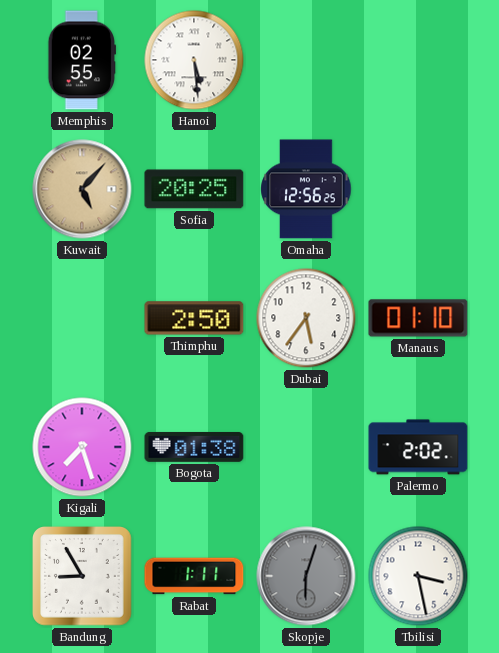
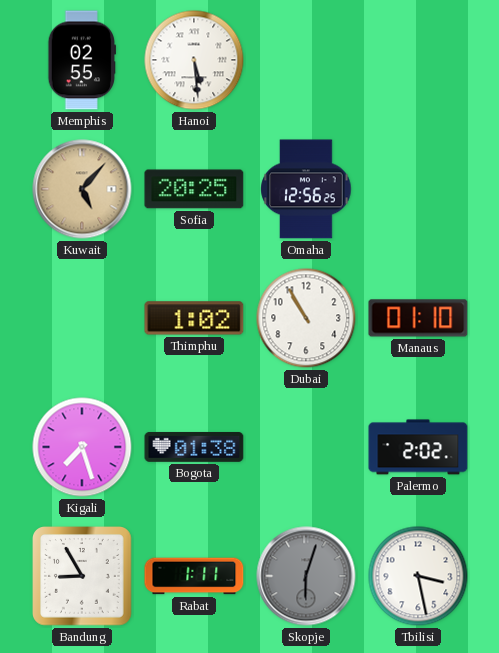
Thimphu: 2:50 -> 1:02 (194, 318)
Dubai: 5:36 -> 10:55 (306, 318)
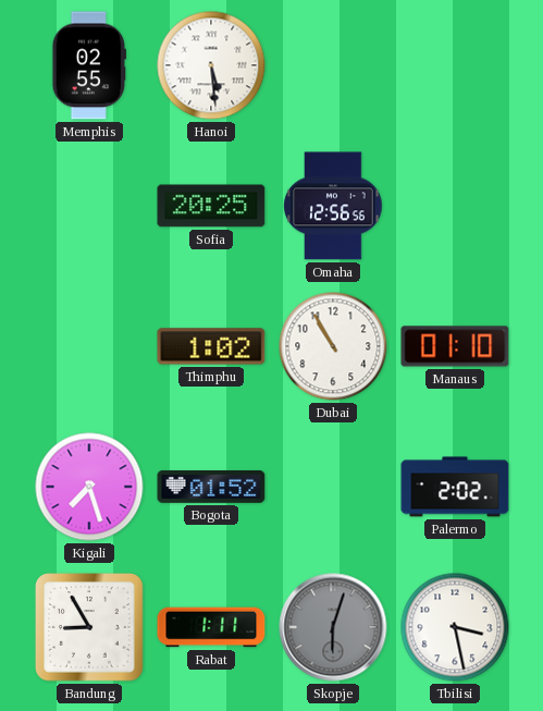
Kuwait: 5:07 -> none (82, 189)
Omaha: 12:56:25 -> 12:56:56 (333, 206)
Bogota: 01:38 -> 01:52 (211, 487)
